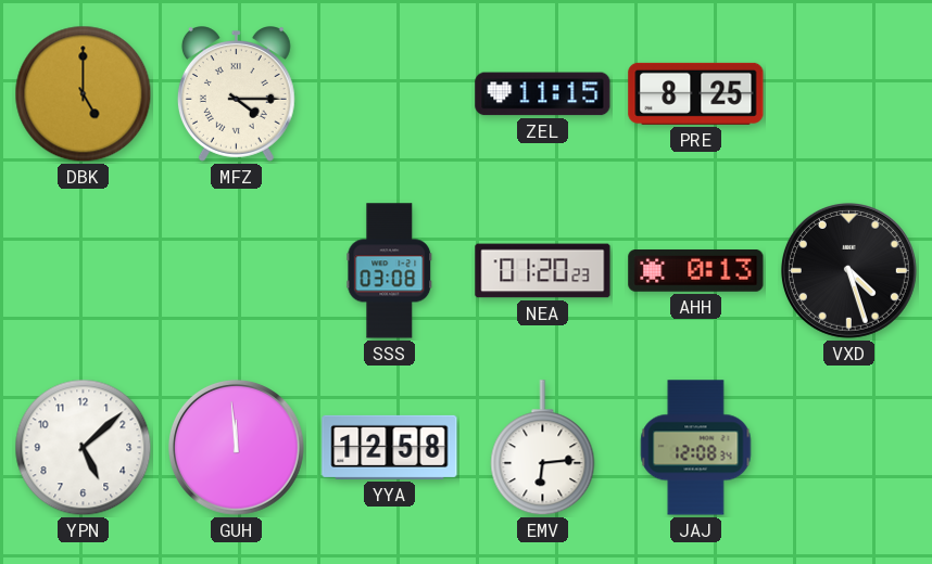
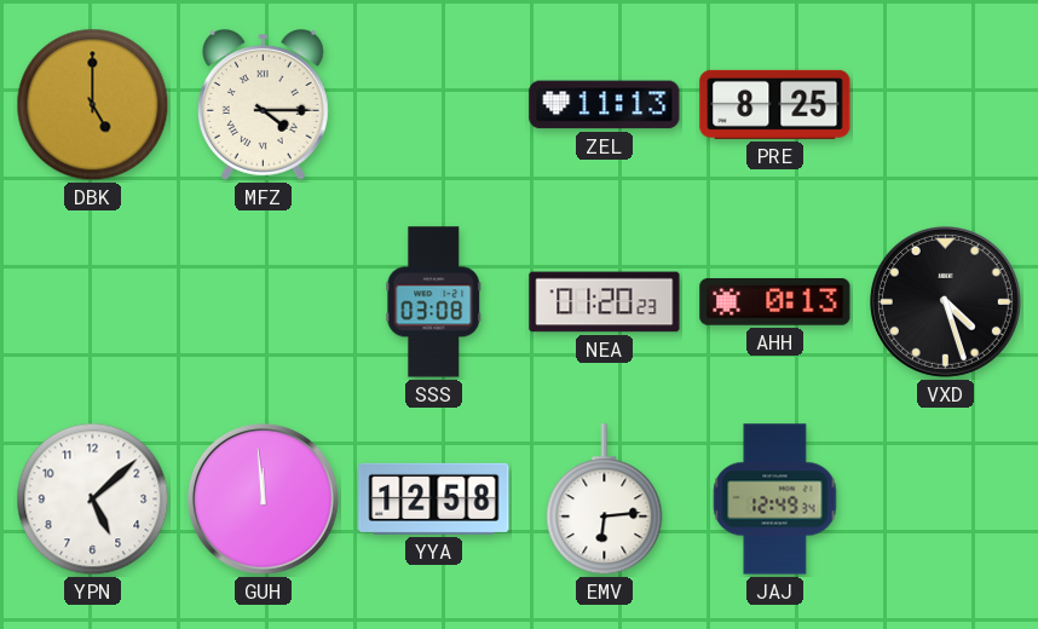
ZEL: 11:15 -> 11:13 (605, 105)
JAJ: 12:08 -> 12:49 (775, 500)
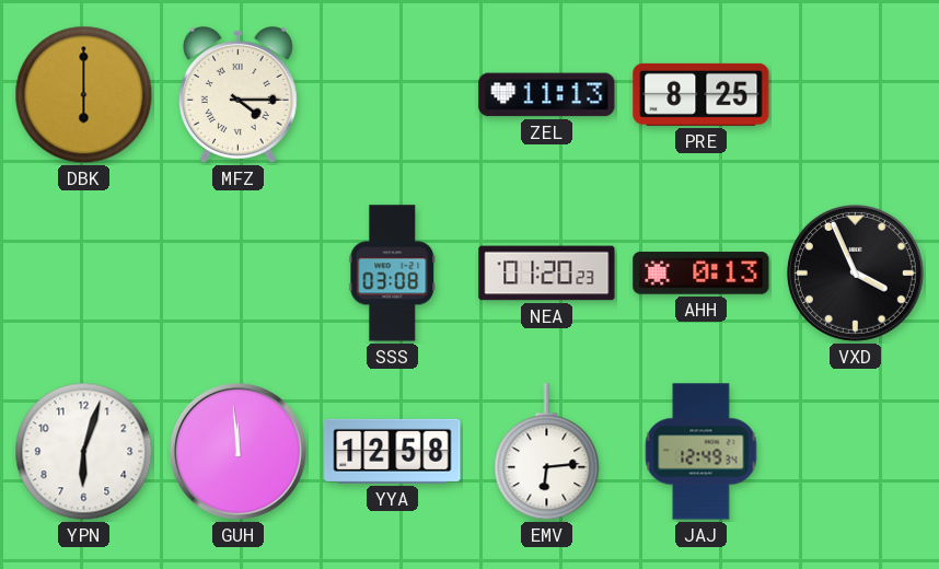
DBK: 5:00 -> 6:00 (84, 95)
VXD: 4:27 -> 3:56 (855, 272)
YPN: 5:08 -> 6:03 (84, 452)
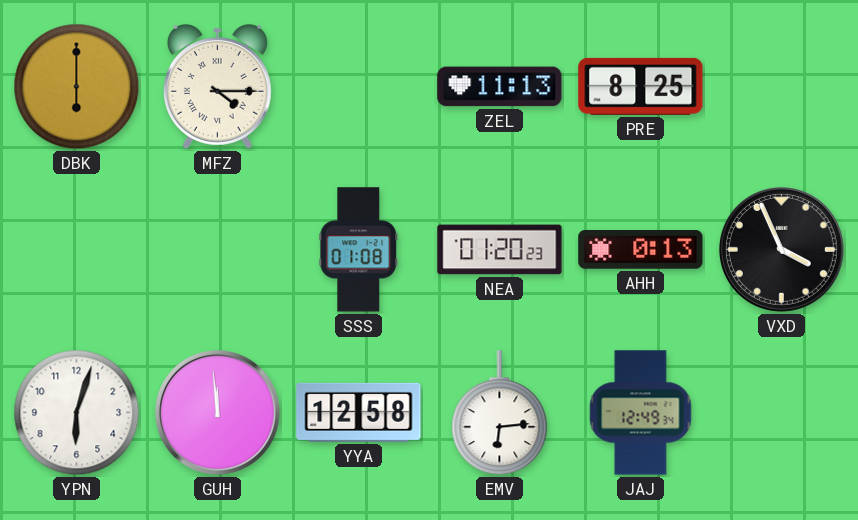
SSS: 03:08 -> 01:08 (359, 250)
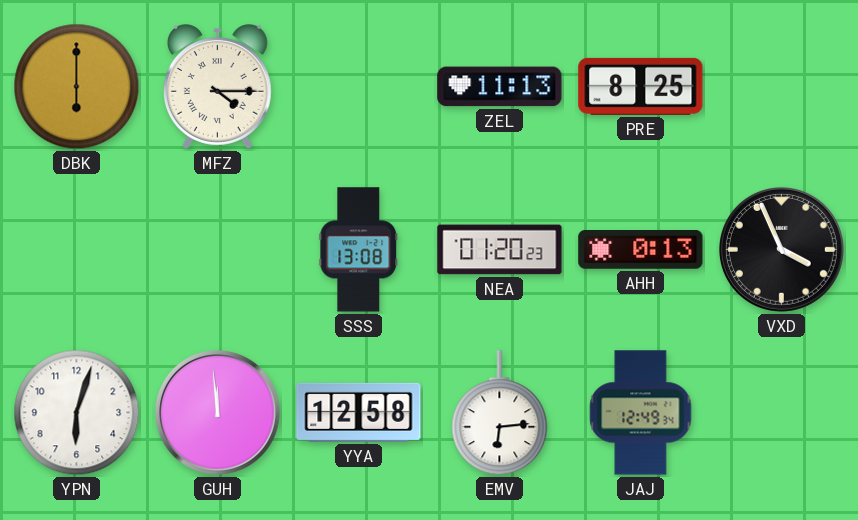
SSS: 01:08 -> 13:08 (359, 250)
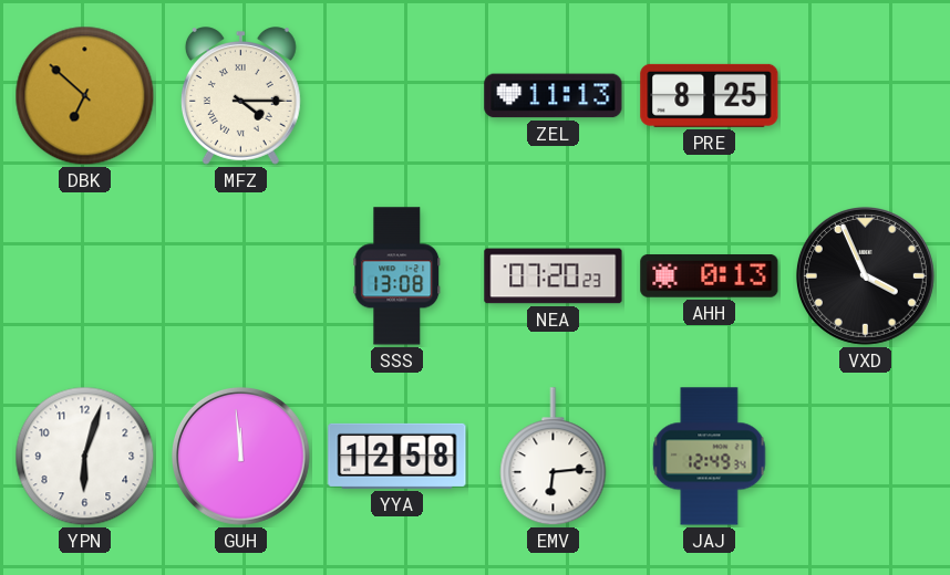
DBK: 6:00 -> 6:52 (85, 96)
NEA: 01:20 -> 07:20 (554, 276)
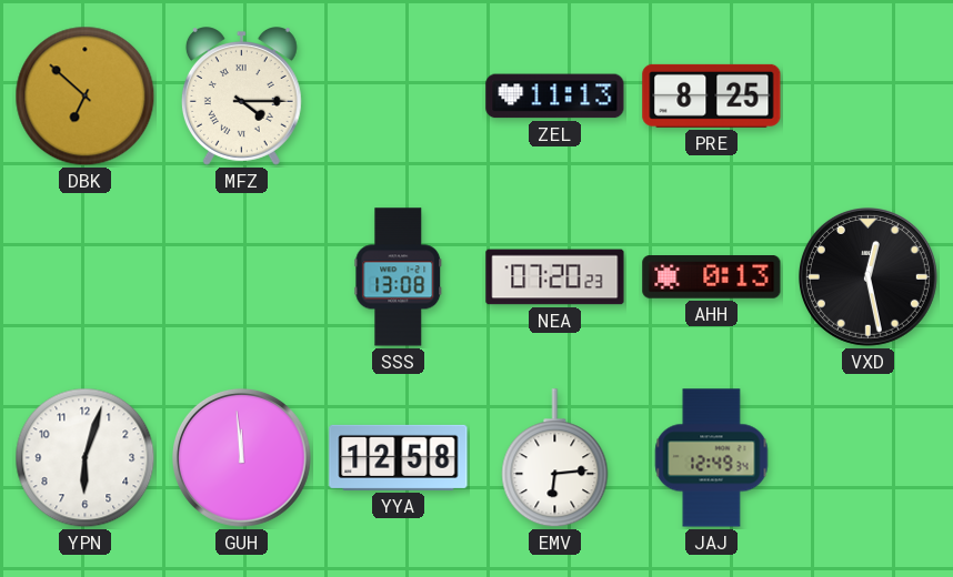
VXD: 3:56 -> 12:28 (867, 276)
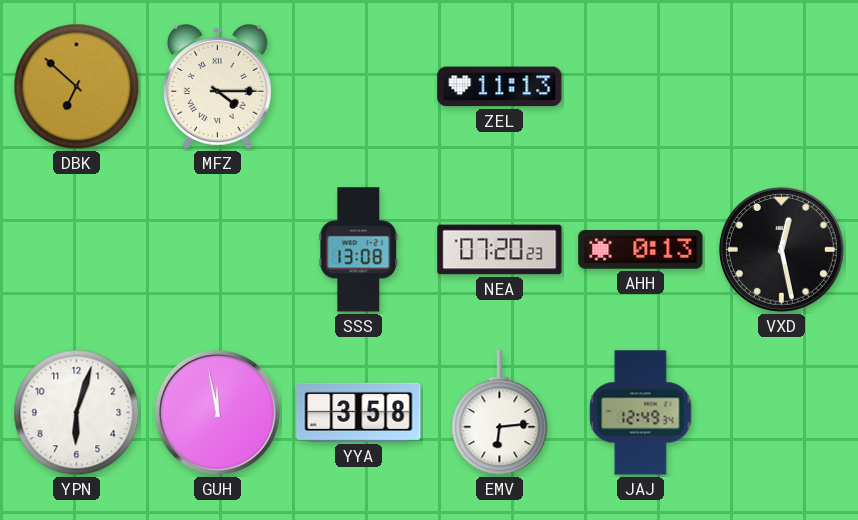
PRE: 8:25 -> none (712, 95)
GUH: 11:59 -> 11:58 (217, 412)
YYA: 12:58 -> 3:58 (359, 412)
